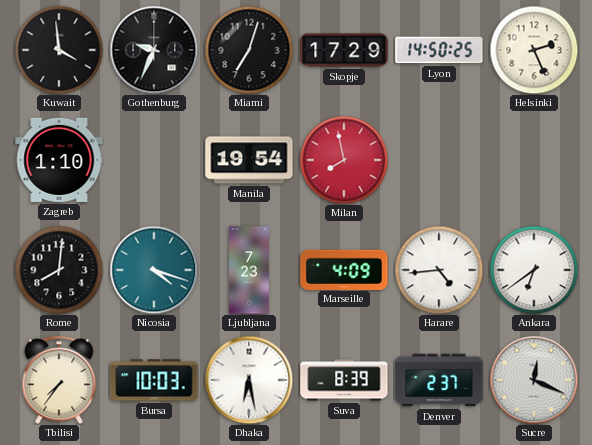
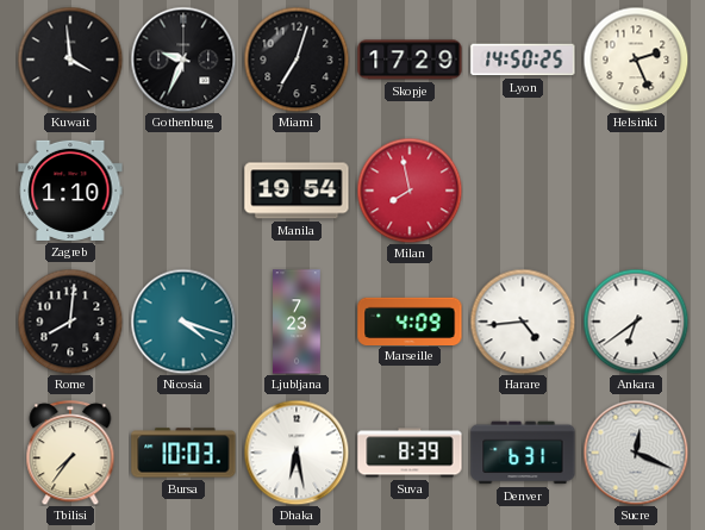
Denver: 2:37 -> 6:31 (523, 453)
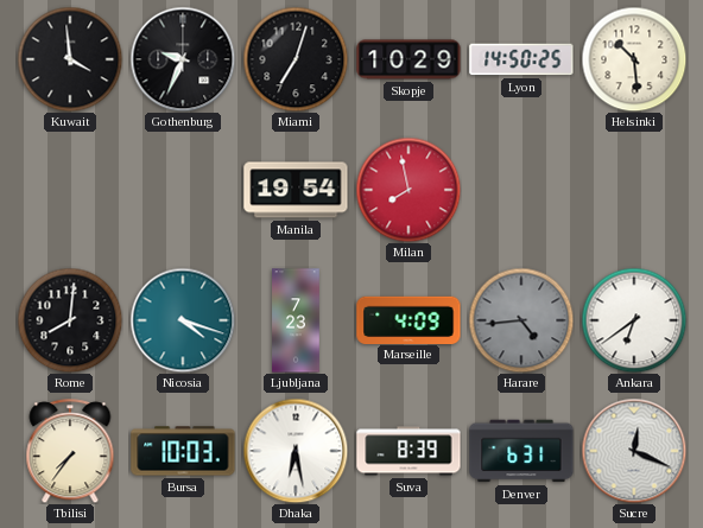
Skopje: 17:29 -> 10:29 (408, 59)
Helsinki: 2:26 -> 10:29 (634, 59)
Zagreb: 1:10 -> none (70, 191)
Harare dial: white -> grey (521, 320)
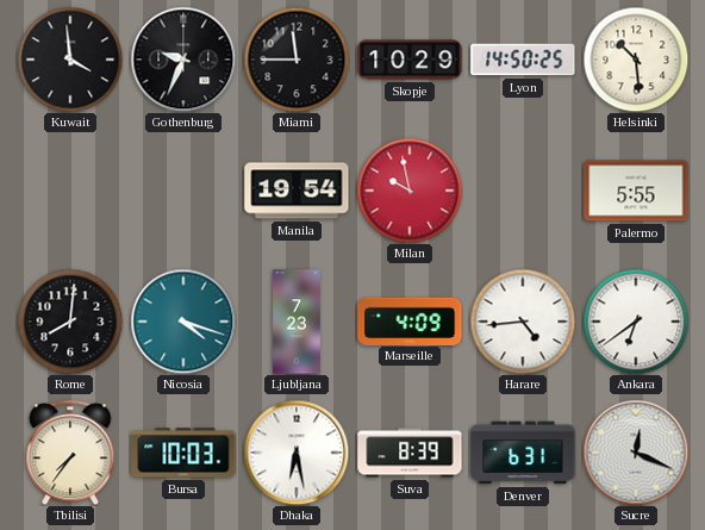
Miami: 7:03 -> 11:45 (297, 60)
Milan: 7:58 -> 9:58 (410, 191)
Palermo: none -> 5:55 (636, 191)
Harare dial: grey -> white (523, 322)
